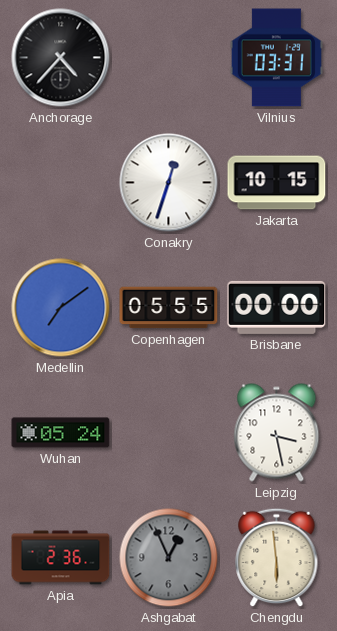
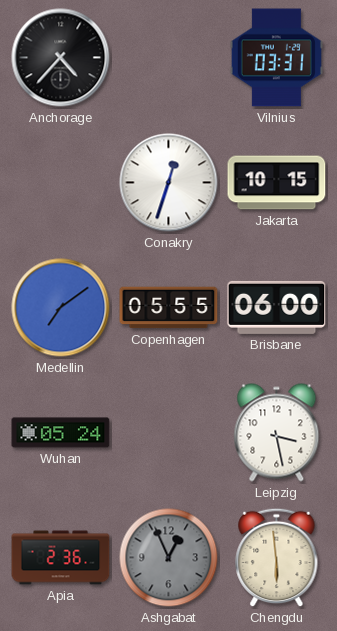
Brisbane: 00:00 -> 06:00 (277, 307)
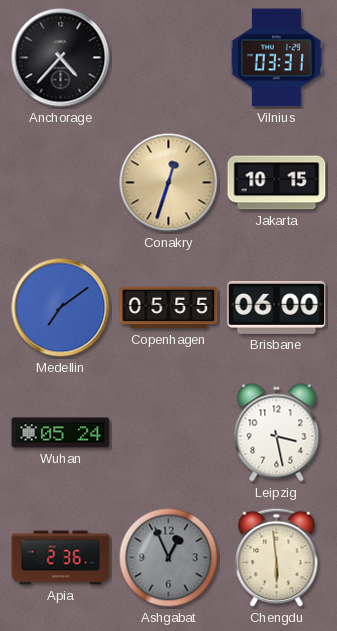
Conakry dial: white -> champagne (169, 183)
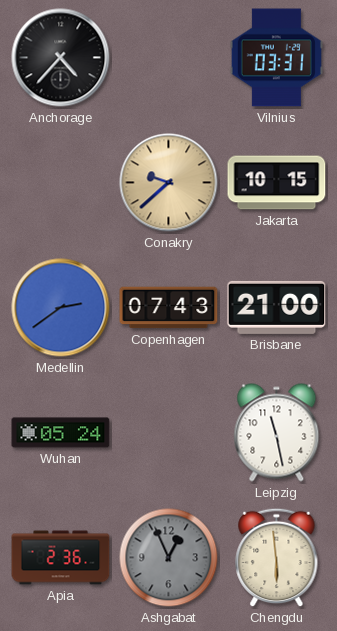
Conakry: 12:33 -> 9:38 (169, 183)
Medellin: 7:09 -> 2:39 (61, 308)
Copenhagen: 05:55 -> 07:43 (169, 308)
Brisbane: 06:00 -> 21:00 (277, 307)
Leipzig: 3:28 -> 11:28 (277, 433)
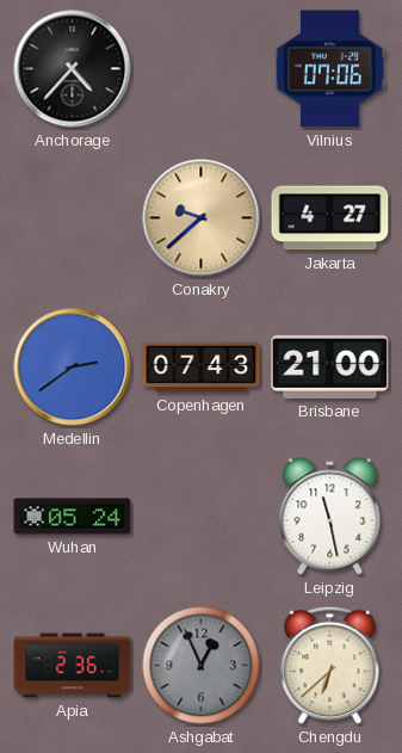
Vilnius: 03:31 -> 07:06 (329, 69)
Jakarta: 10:15 -> 4:27 (330, 218)
Chengdu: 5:59 -> 6:38 (330, 666)
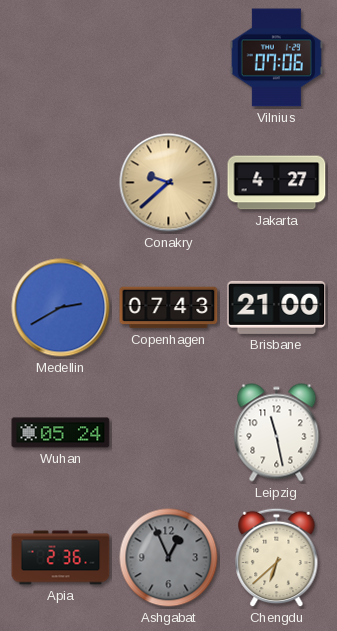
Anchorage: 4:37 -> none (73, 69)
Medellin: 2:39 -> 2:40 (61, 308)
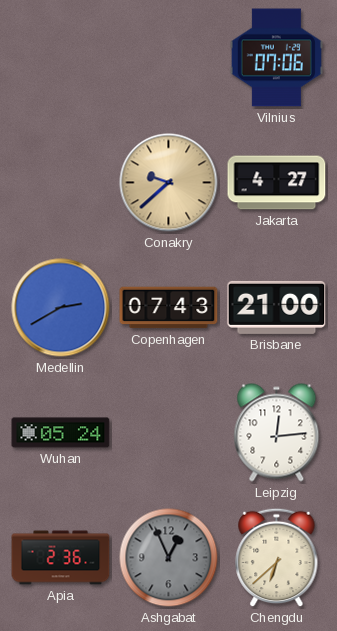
Leipzig: 11:28 -> 12:14 (277, 433)
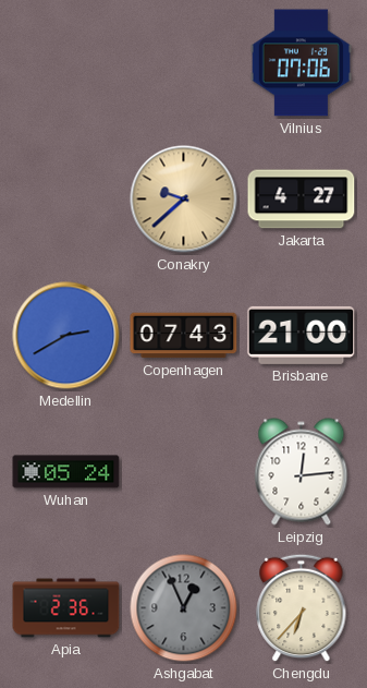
Chengdu: 6:38 -> 6:37 (302, 608)
